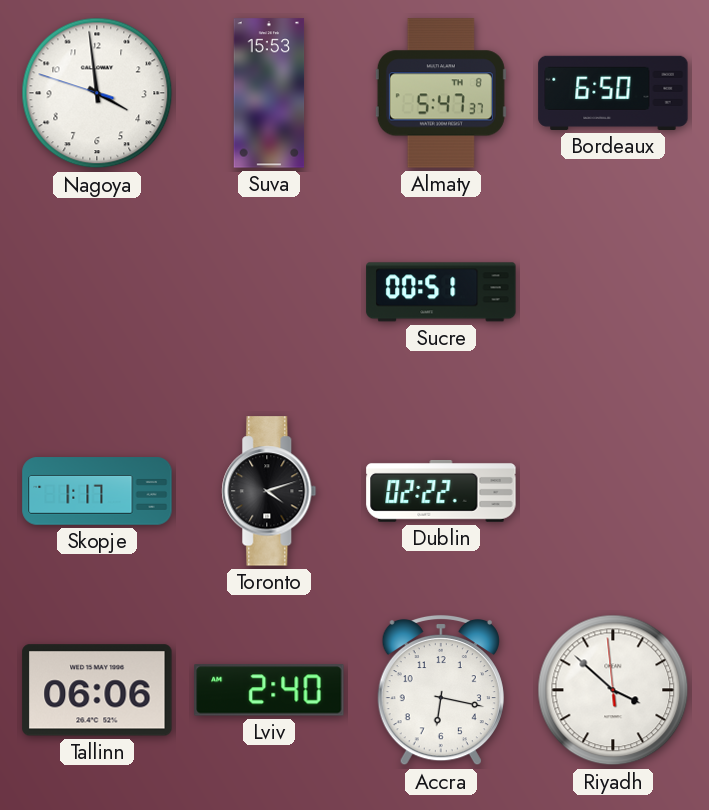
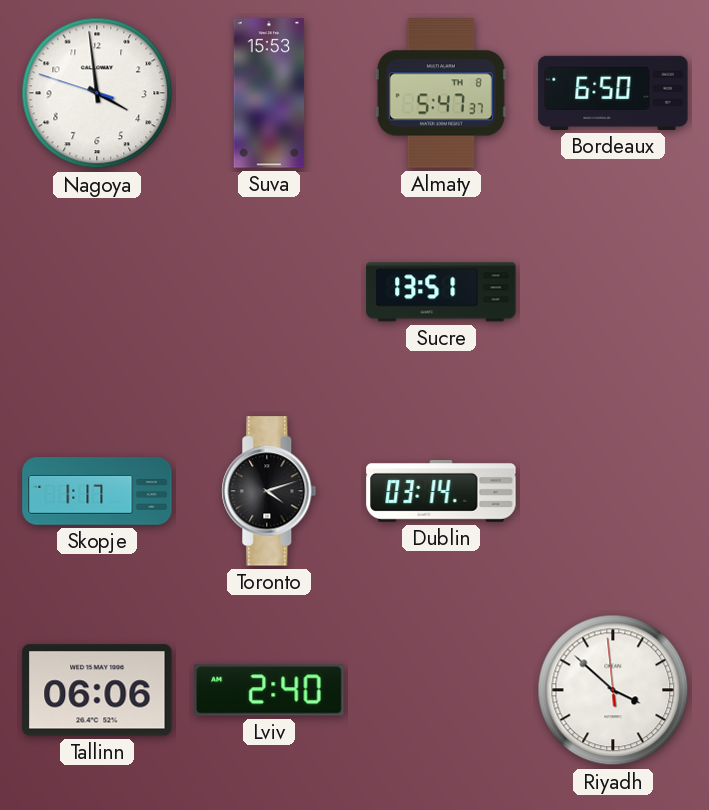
Sucre: 00:51 -> 13:51 (441, 292)
Dublin: 02:22 -> 03:14 (441, 492)
Accra: 6:17 -> none (441, 690)
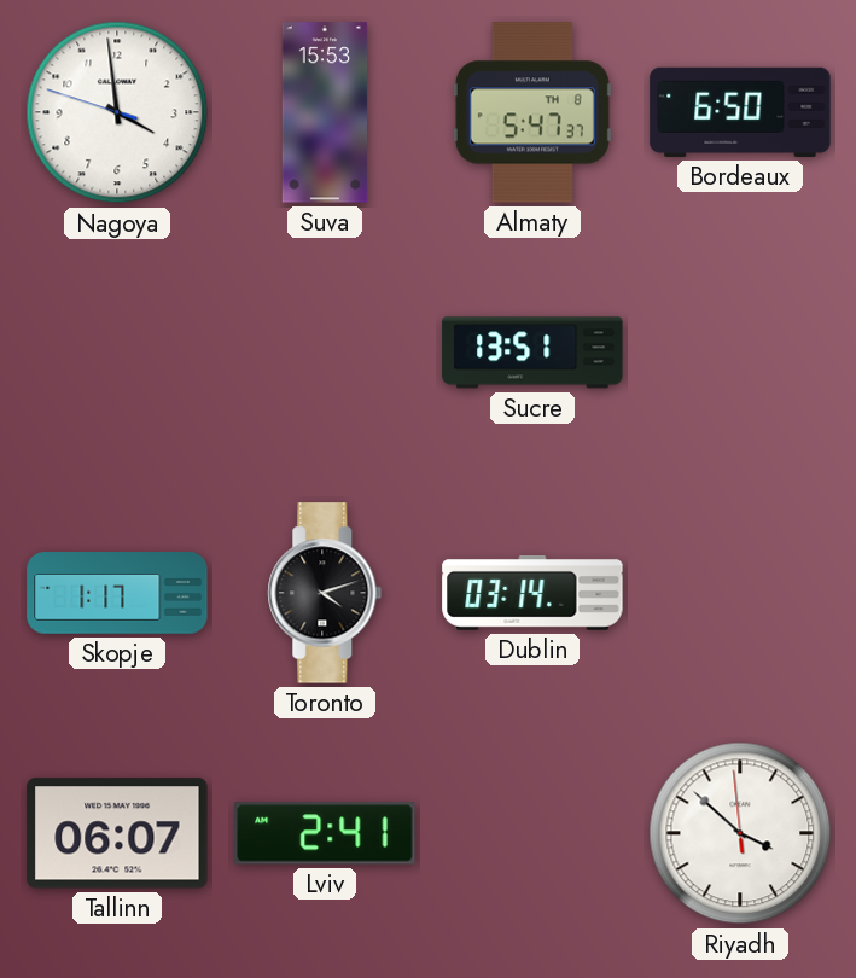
Tallinn: 06:06 -> 06:07 (117, 833)
Lviv: 2:40 -> 2:41 (325, 833)
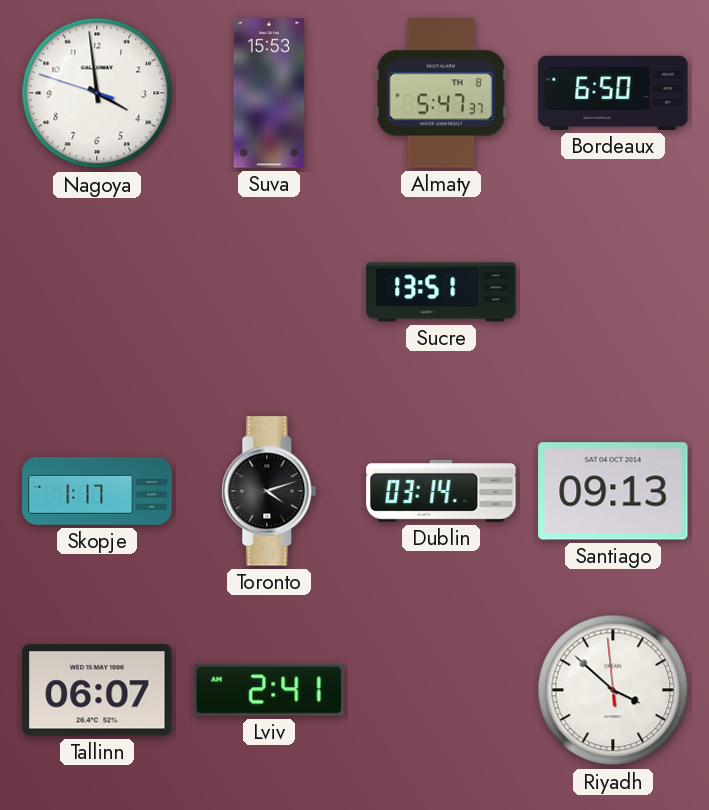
Santiago: none -> 09:13 (613, 491)
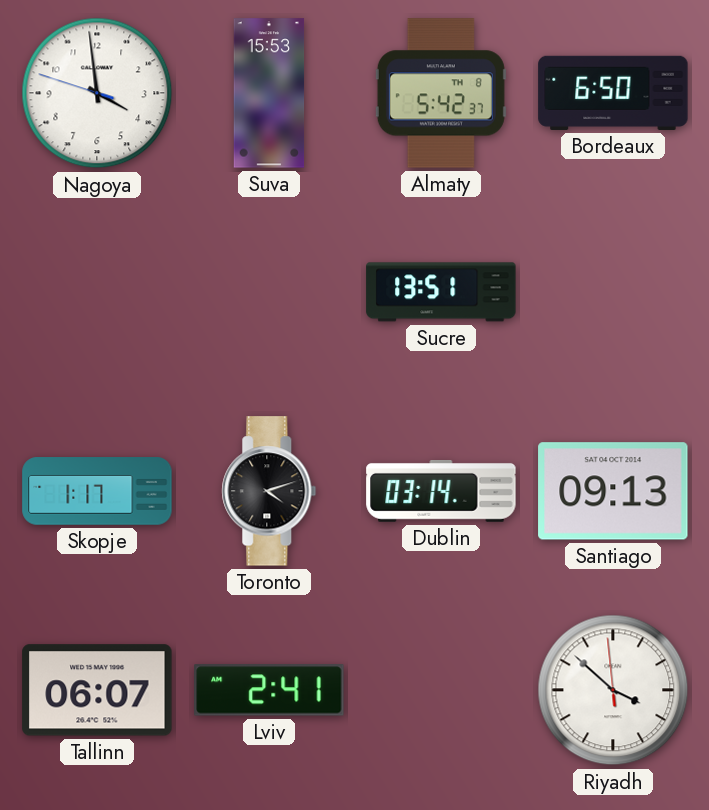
Almaty: 5:47 -> 5:42 (441, 93)
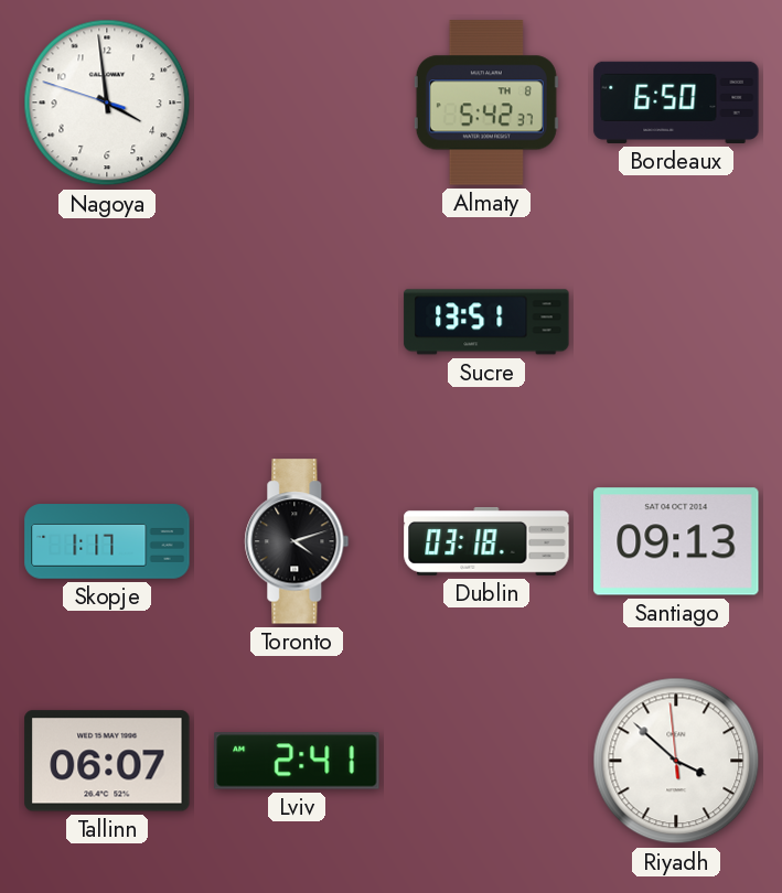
Suva: 15:53 -> none (269, 93)
Dublin: 03:14 -> 03:18 (486, 542)
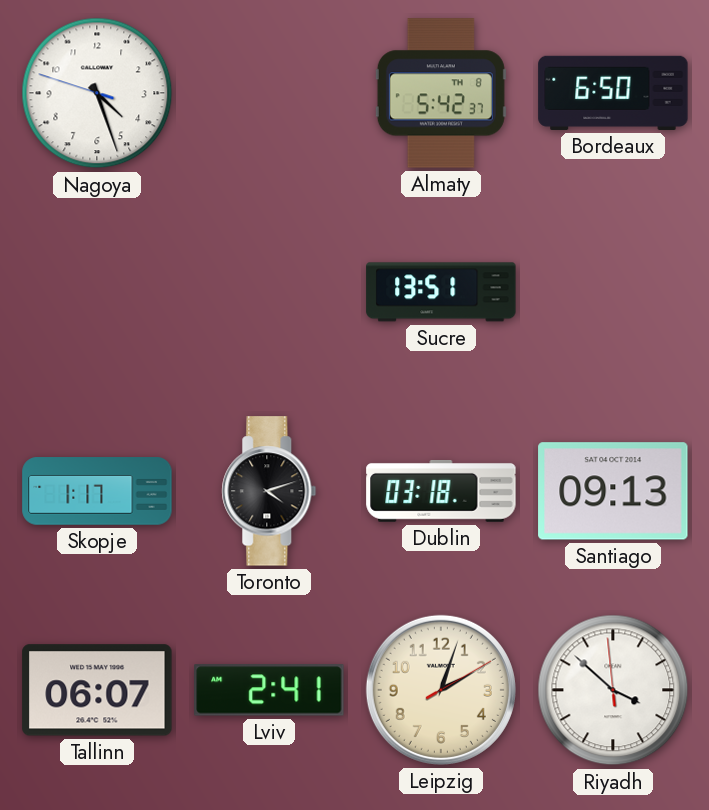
Nagoya: 3:58 -> 4:26 (97, 93)
Leipzig: none -> 2:03 (441, 690)
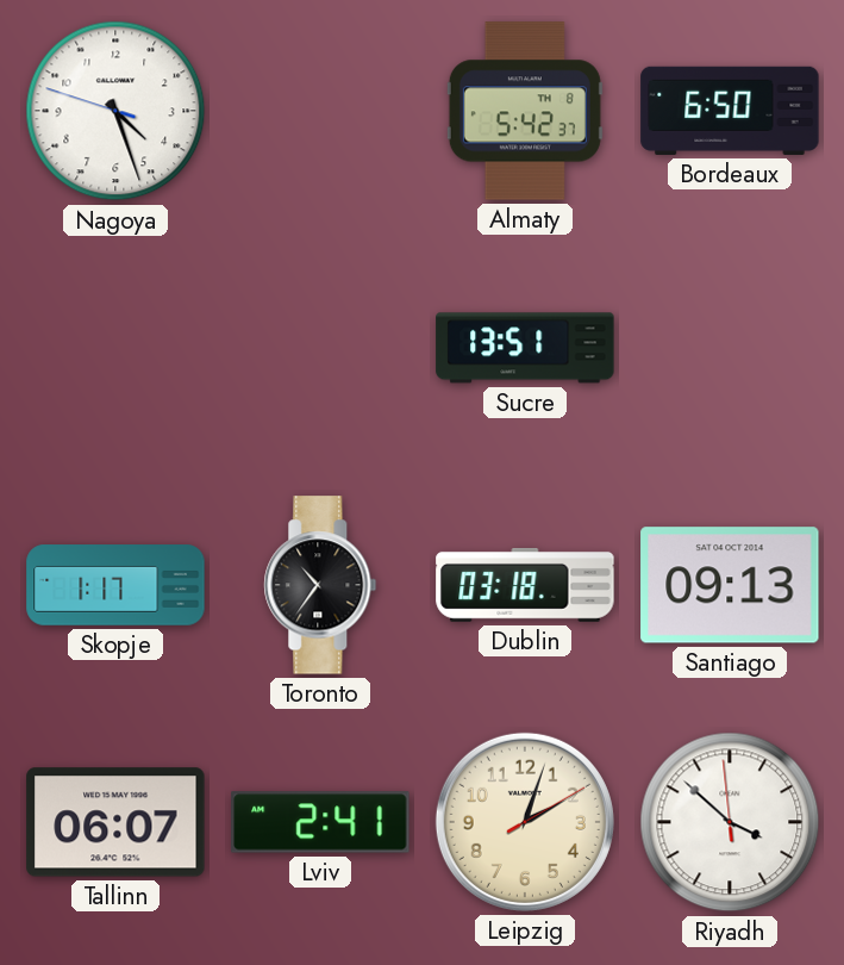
Toronto: 4:12 -> 10:36 (320, 585)
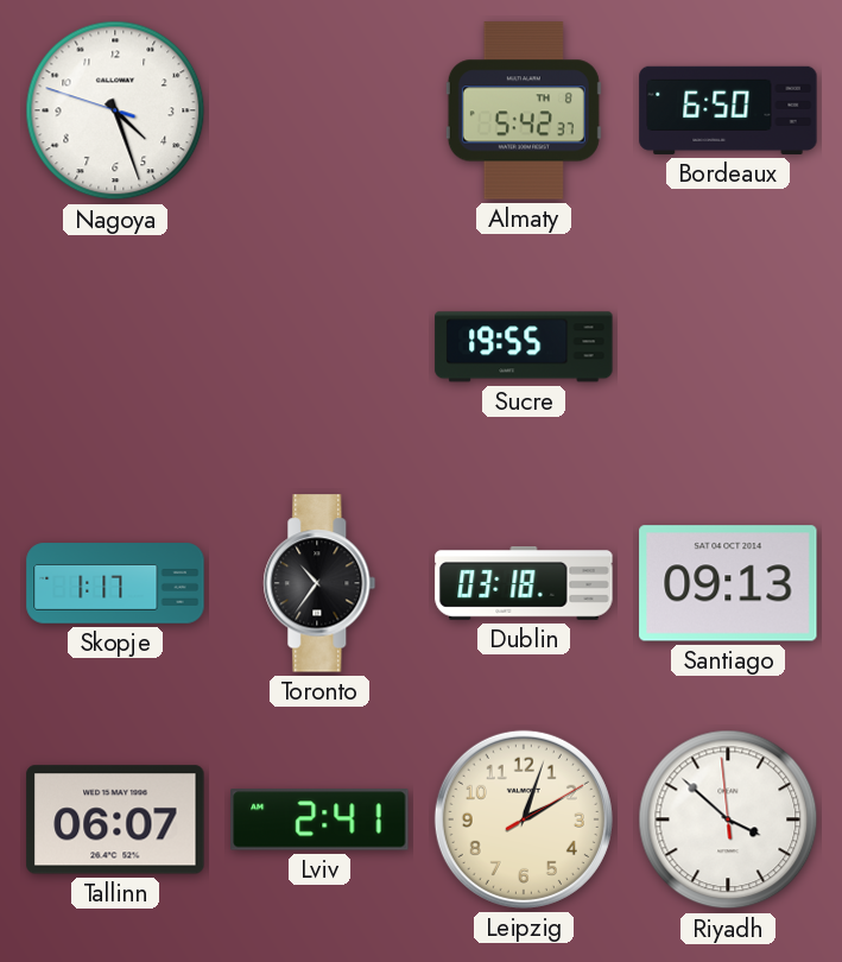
Sucre: 13:51 -> 19:55 (524, 347)
